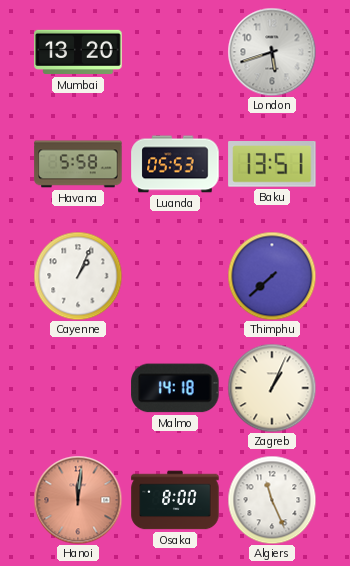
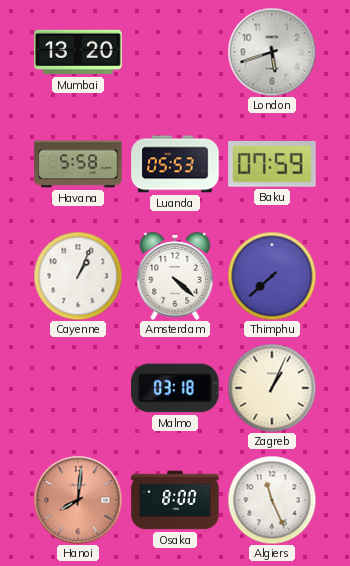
Baku: 13:51 -> 07:59 (272, 164)
Amsterdam: none -> 4:22 (175, 276)
Malmo: 14:18 -> 03:18 (175, 388)
Hanoi: 12:01 -> 8:01 (78, 500)
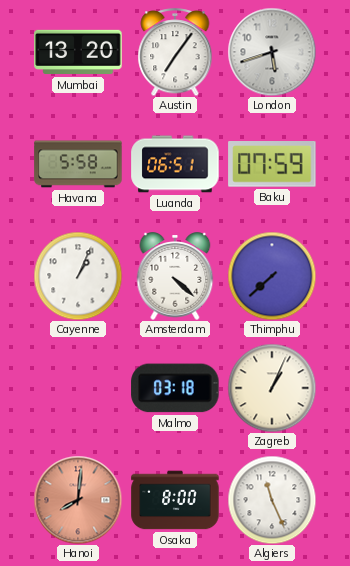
Austin: none -> 7:06 (175, 52)
Luanda: 05:53 -> 06:51 (175, 164)
